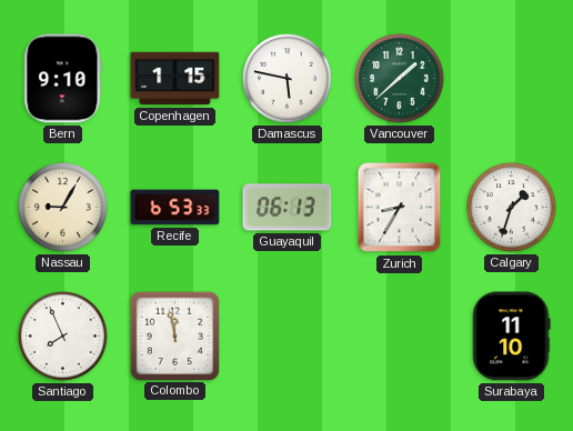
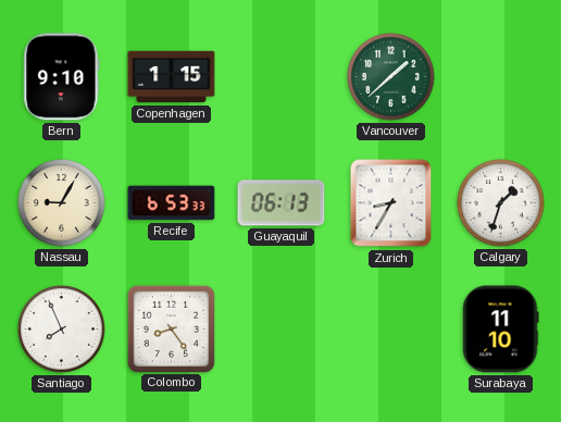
Damascus: 5:47 -> none (288, 79)
Colombo: 11:58 -> 8:24 (171, 328)
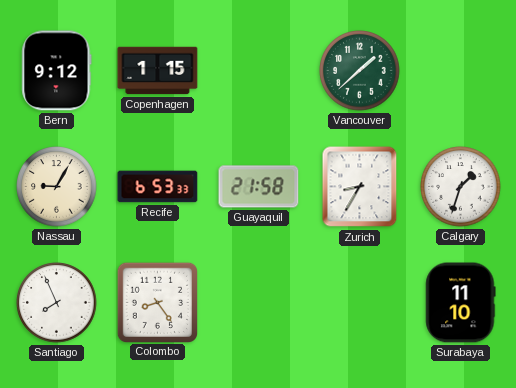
Bern: 9:10 -> 9:12 (57, 71)
Guayaquil: 06:13 -> 21:58 (259, 187)
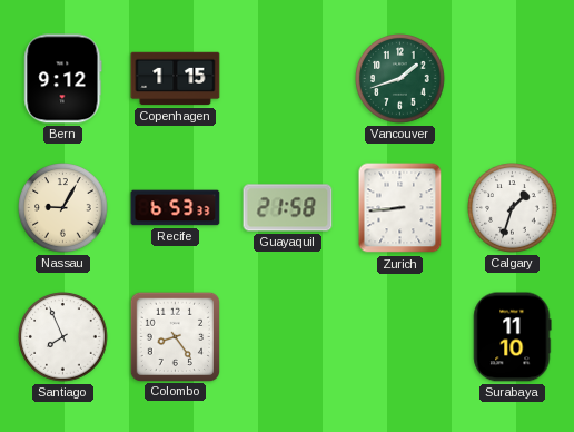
Vancouver: 1:38 -> 1:42 (400, 79)
Zurich: 8:35 -> 8:44 (400, 208)
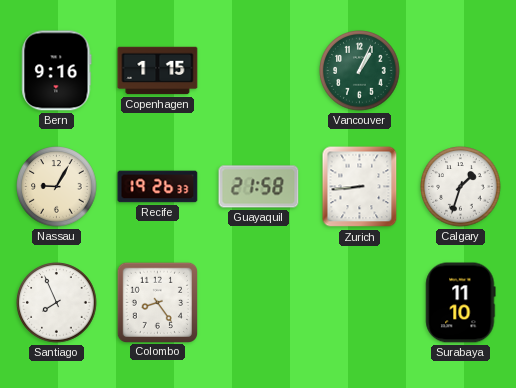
Bern: 9:12 -> 9:16 (57, 71)
Vancouver: 1:42 -> 1:04 (360, 71)
Recife: 6:53 -> 19:26 (158, 187)
